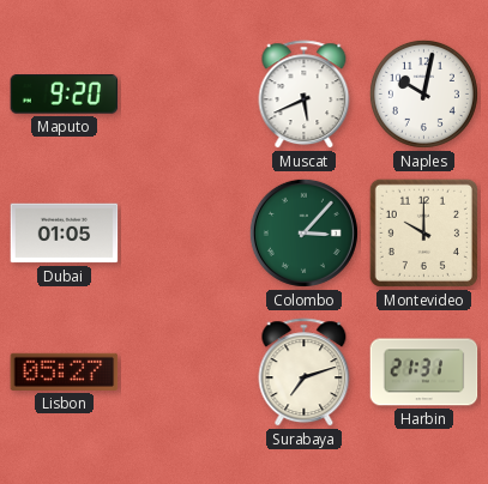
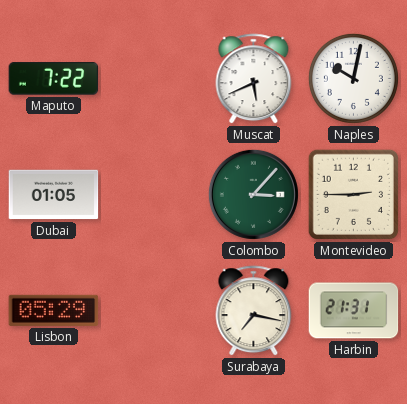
Maputo: 9:20 -> 7:22 (54, 79)
Montevideo: 10:00 -> 2:45 (353, 194)
Lisbon: 05:27 -> 05:29 (54, 310)
Surabaya: 7:12 -> 7:17 (254, 311)
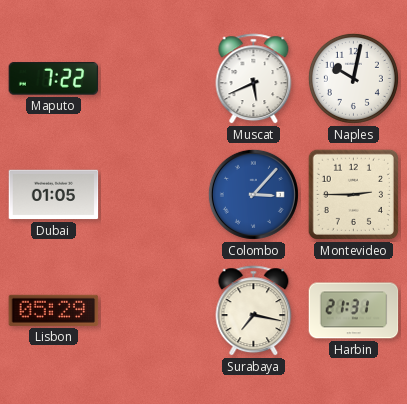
Colombo dial: green -> blue (253, 194)
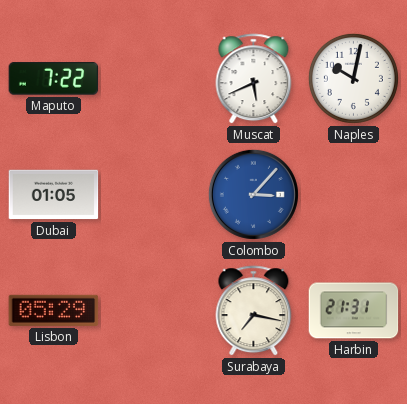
Montevideo: 2:45 -> none (353, 194)
